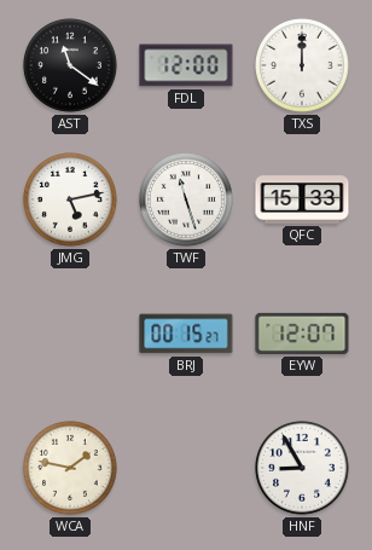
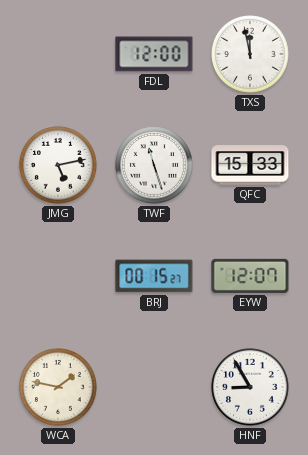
AST: 11:21 -> none (71, 66)
TXS: 12:00 -> 11:58 (251, 55)
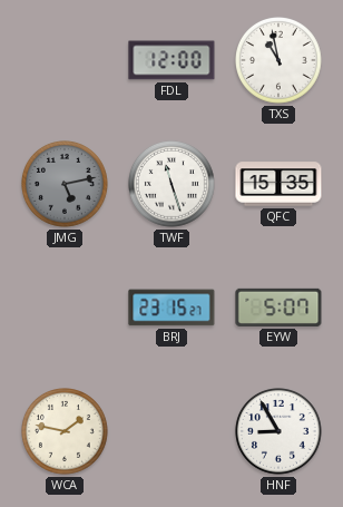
TXS: 11:58 -> 10:58 (280, 61)
JMG dial: white -> grey (66, 185)
QFC: 15:33 -> 15:35 (278, 184)
BRJ: 00:15 -> 23:15 (171, 308)
EYW: 12:07 -> 5:07 (278, 308)
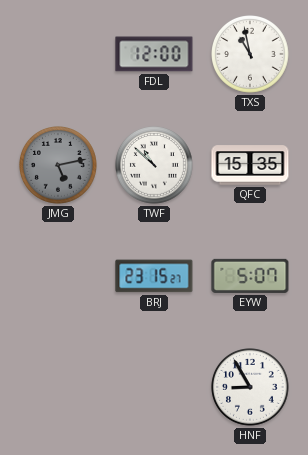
TWF: 11:27 -> 10:52 (155, 166)
WCA: 1:47 -> none (66, 432)
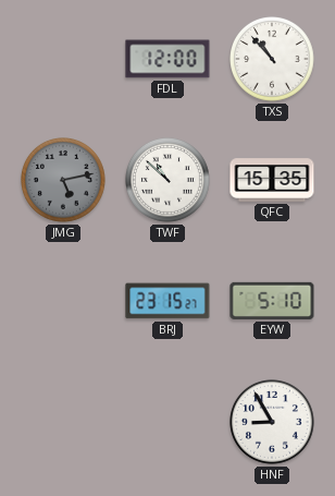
TXS: 10:58 -> 10:53 (273, 60)
EYW: 5:07 -> 5:10 (272, 301)
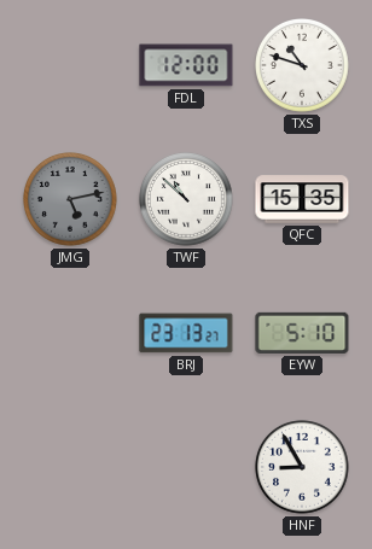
TXS: 10:53 -> 10:48 (303, 66)
BRJ: 23:15 -> 23:13 (186, 333)
